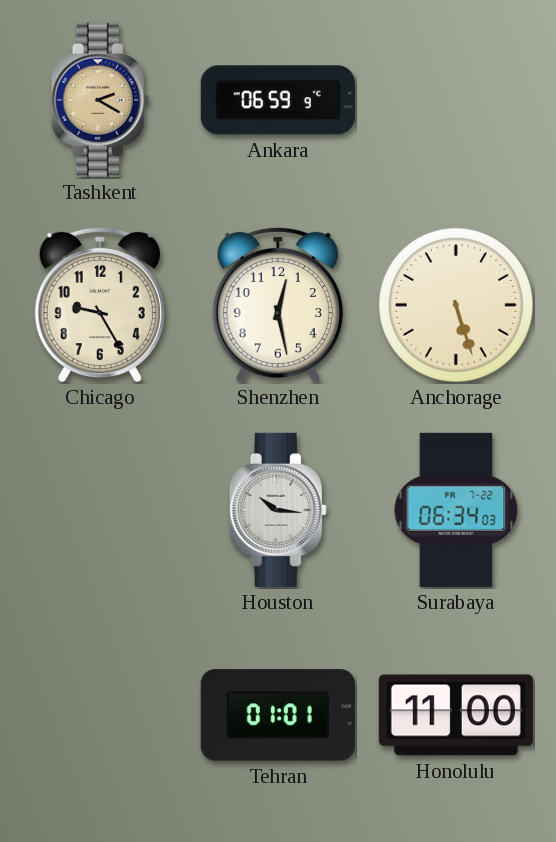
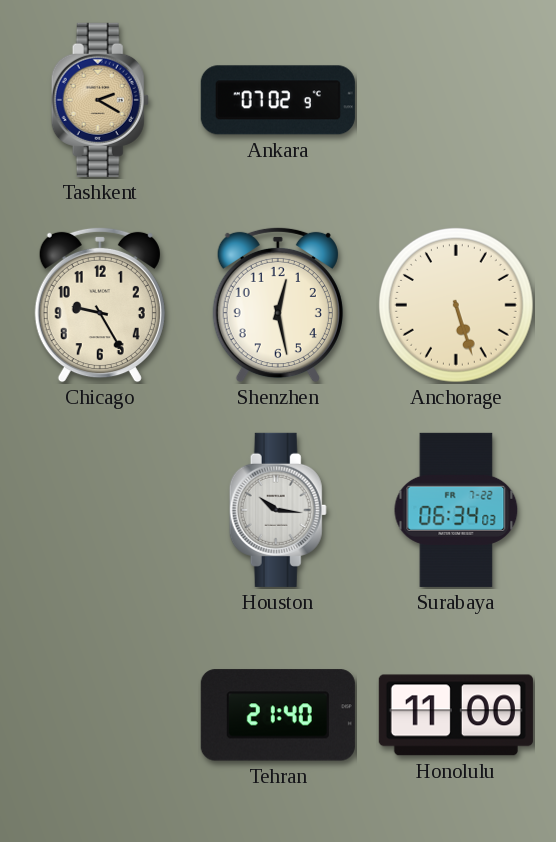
Ankara: 06:59 -> 07:02 (278, 100)
Tehran: 01:01 -> 21:40 (278, 715)
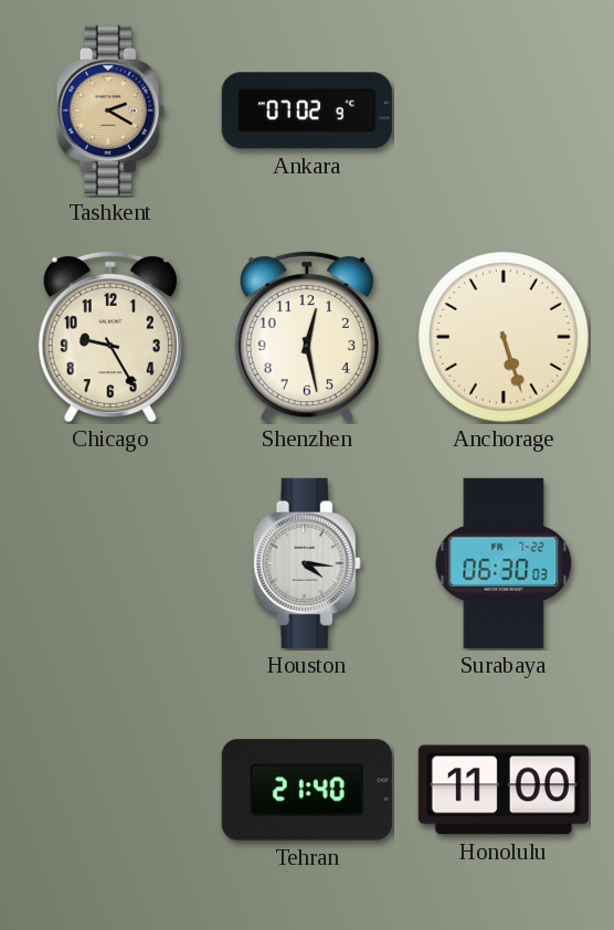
Houston: 10:16 -> 4:16 (307, 563)
Surabaya: 06:34 -> 06:30 (504, 563)
